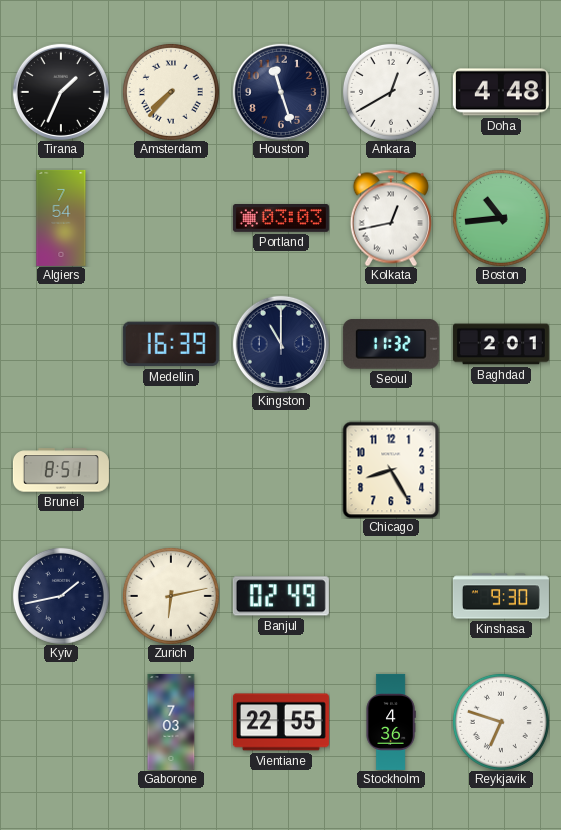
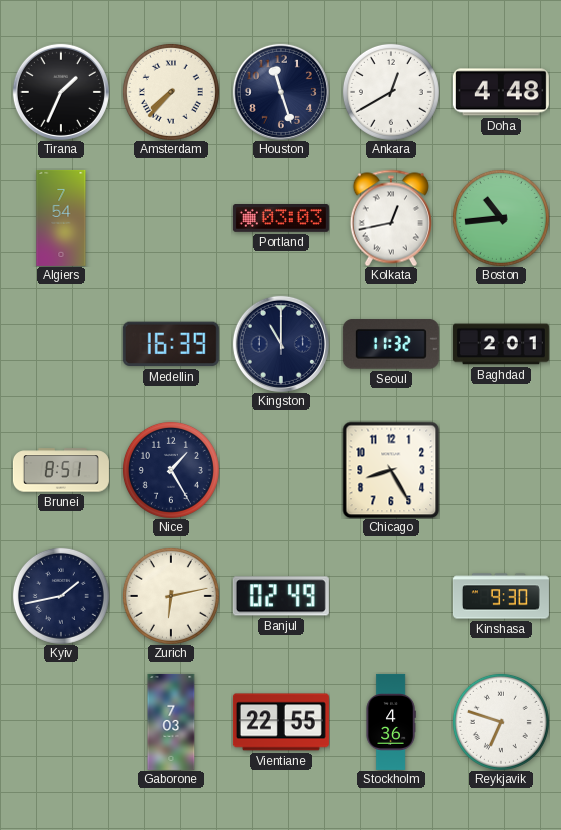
Nice: none -> 1:25 (171, 470)
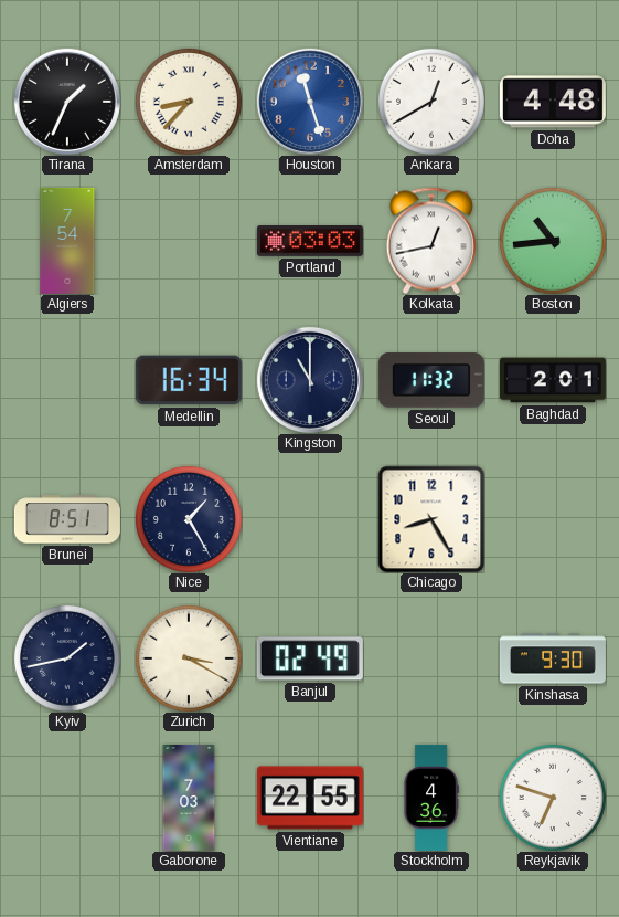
Amsterdam: 7:37 -> 8:37 (189, 102)
Houston dial: navy -> blue (310, 102)
Medellin: 16:39 -> 16:34 (189, 380)
Zurich: 6:13 -> 3:20 (189, 658)
